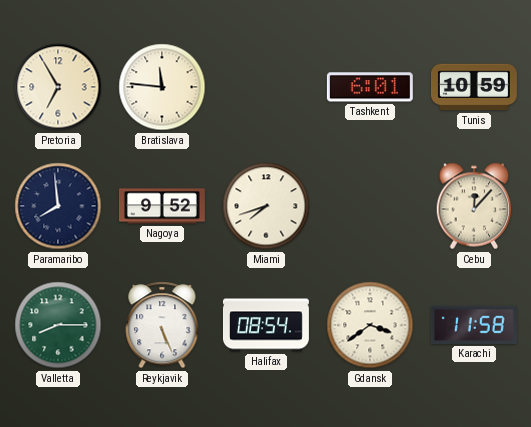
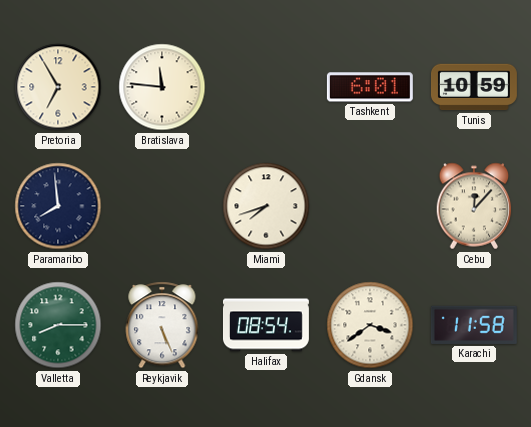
Nagoya: 9:52 -> none (162, 206)
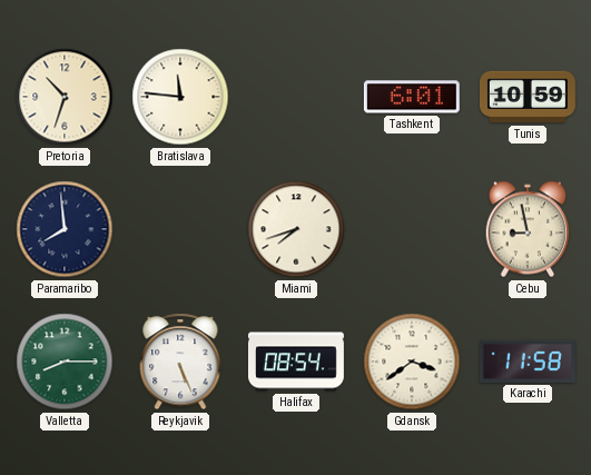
Pretoria: 6:55 -> 10:33 (65, 97)
Cebu: 12:07 -> 8:58 (528, 229)
